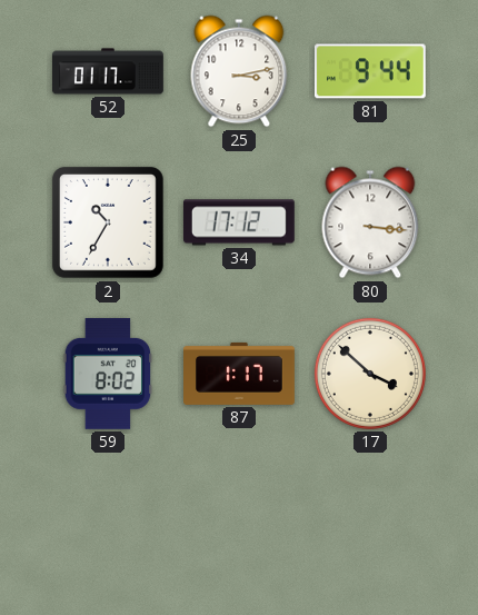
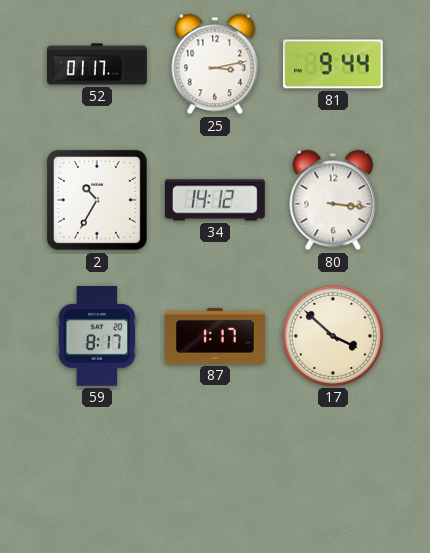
34: 17:12 -> 14:12 (215, 200)
59: 8:02 -> 8:17 (97, 336)
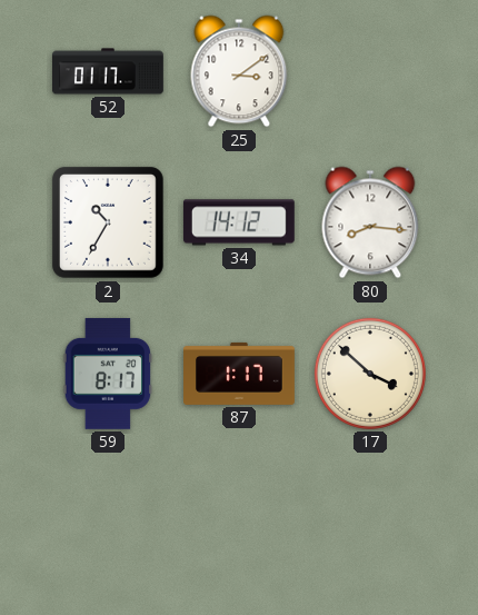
25: 3:13 -> 3:09 (239, 71)
81: 9:44 -> none (333, 64)
80: 3:16 -> 8:16 (370, 222)
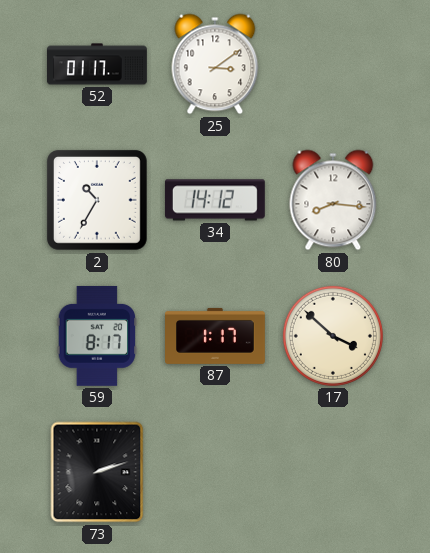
73: none -> 2:12 (97, 472)
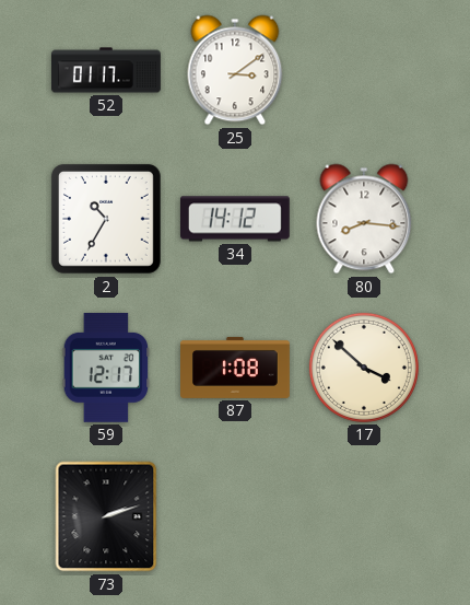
59: 8:17 -> 12:17 (106, 368)
87: 1:17 -> 1:08 (236, 368)
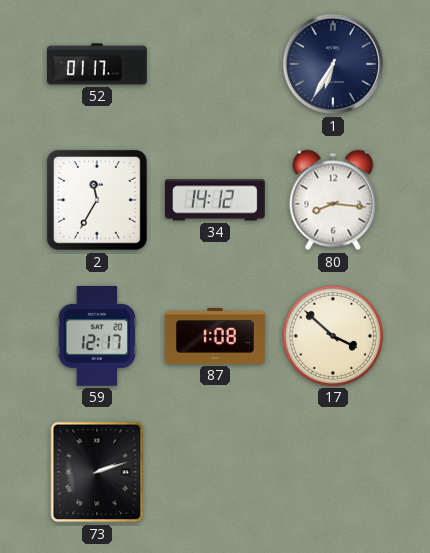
25: 3:09 -> none (235, 70)
1: none -> 6:35 (333, 64)
2: 10:35 -> 11:35 (97, 200)
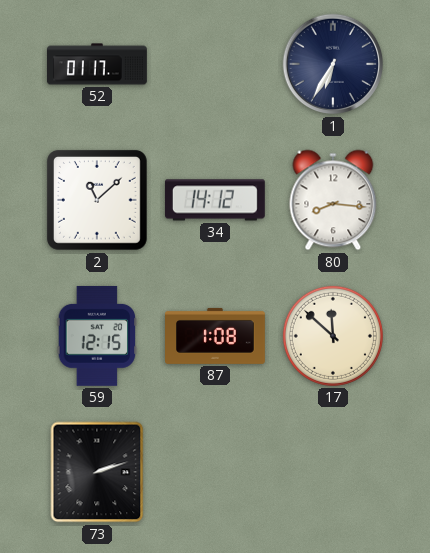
2: 11:35 -> 11:08 (97, 200)
59: 12:17 -> 12:15 (97, 336)
17: 3:52 -> 11:52 (333, 336)
